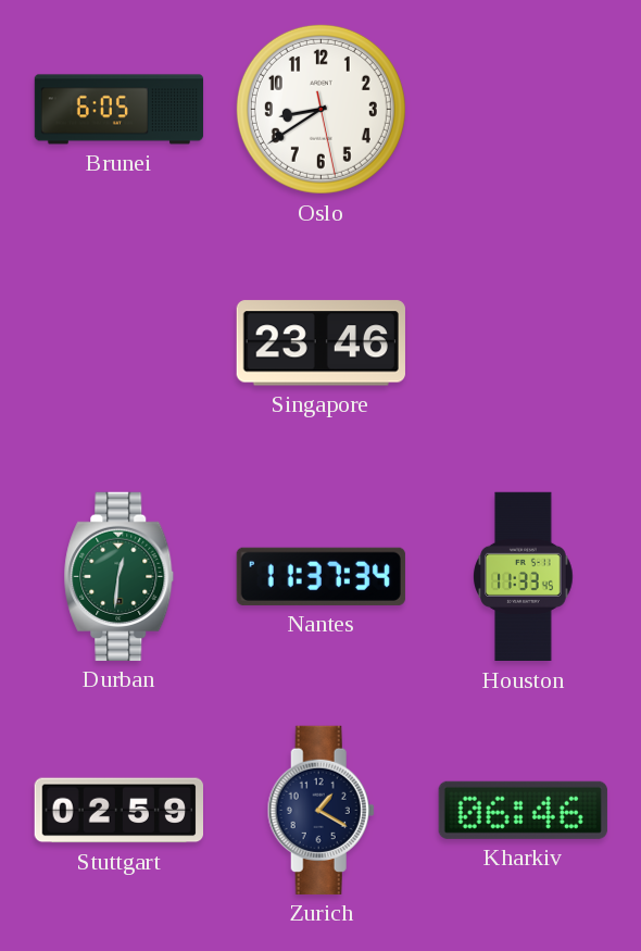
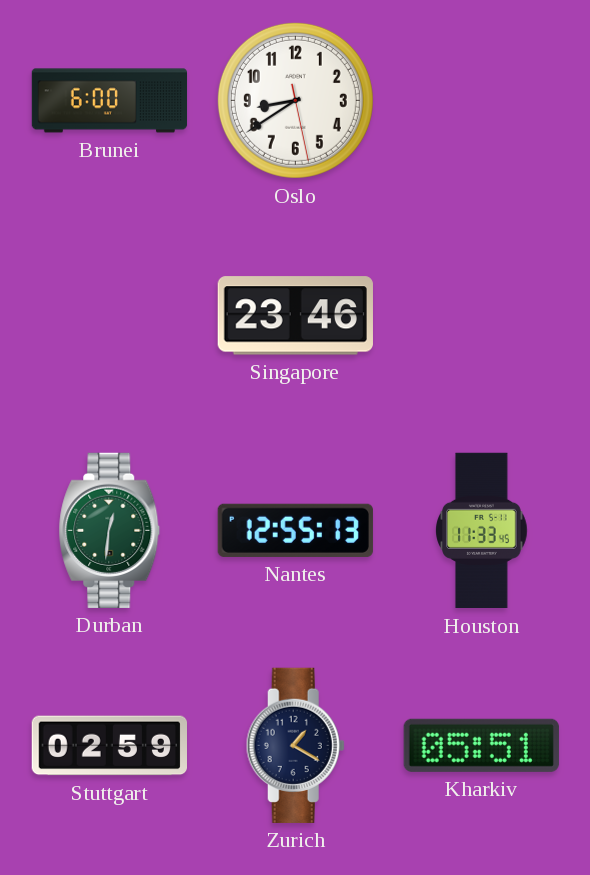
Brunei: 6:05 -> 6:00 (110, 101)
Nantes: 11:37 -> 12:55 (295, 530)
Kharkiv: 06:46 -> 05:51 (481, 745)
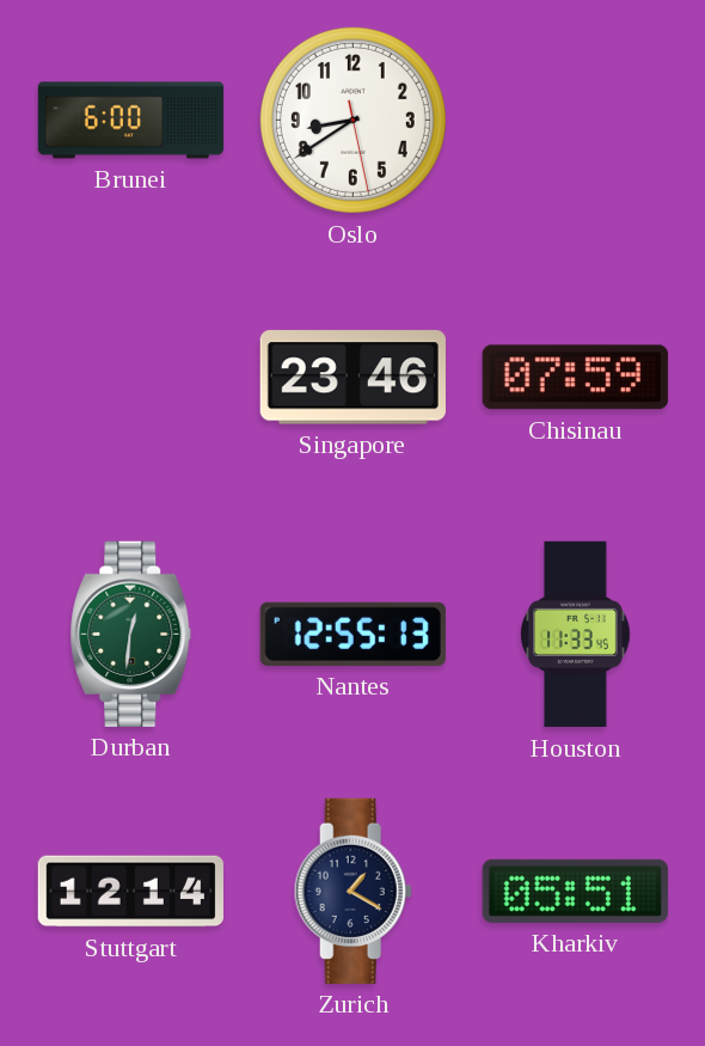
Chisinau: none -> 07:59 (575, 378)
Stuttgart: 02:59 -> 12:14 (130, 892)
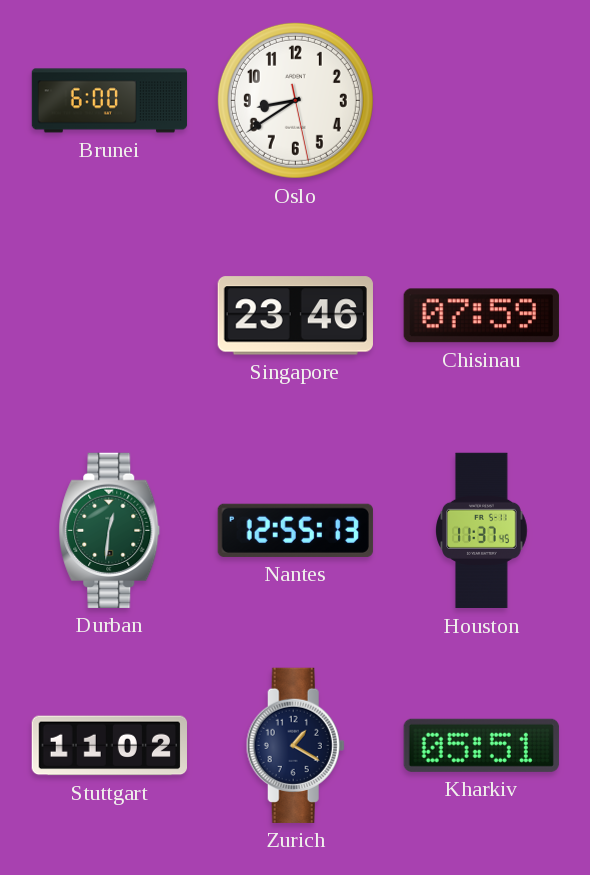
Houston: 11:33 -> 11:37 (482, 531)
Stuttgart: 12:14 -> 11:02 (109, 746)
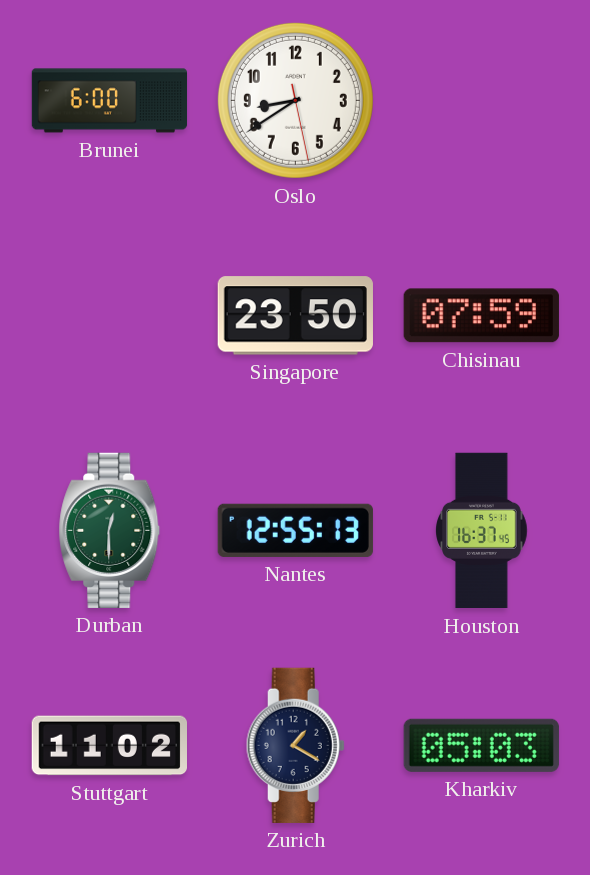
Singapore: 23:46 -> 23:50 (295, 316)
Durban: 12:31 -> 12:30 (110, 530)
Houston: 11:37 -> 16:37 (482, 531)
Kharkiv: 05:51 -> 05:03 (481, 745)
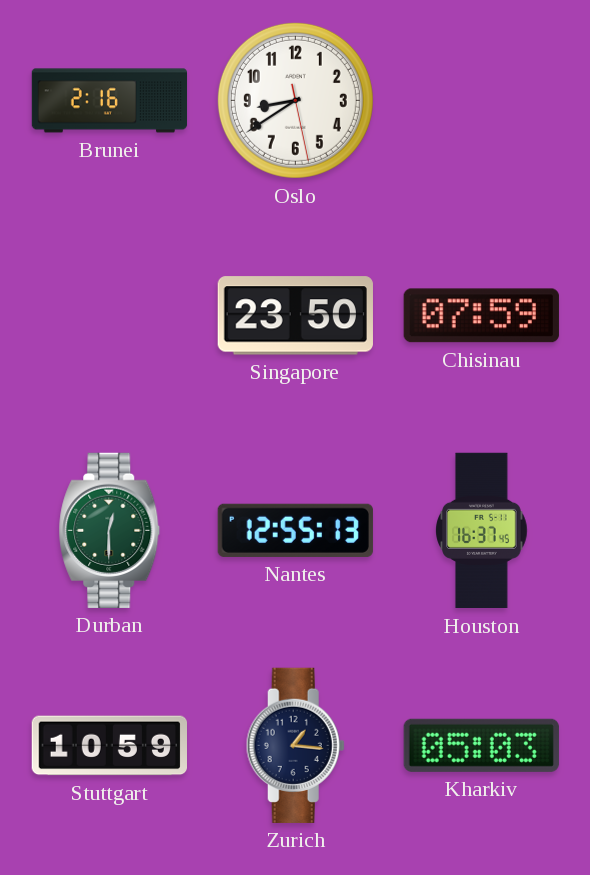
Brunei: 6:00 -> 2:16 (110, 101)
Stuttgart: 11:02 -> 10:59 (109, 746)
Zurich: 1:20 -> 1:16 (295, 745)
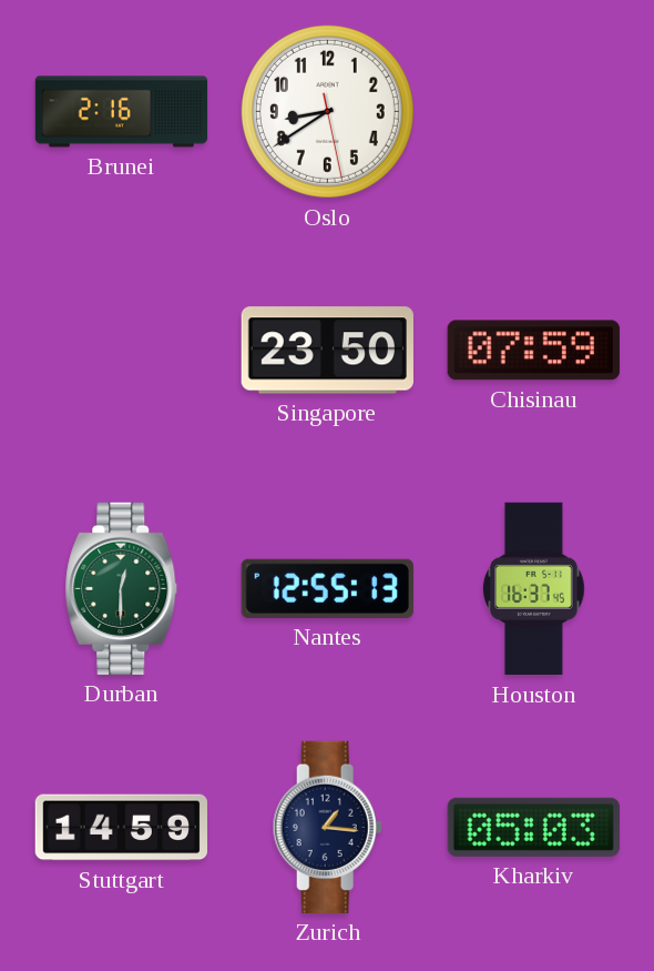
Stuttgart: 10:59 -> 14:59 (121, 828)
